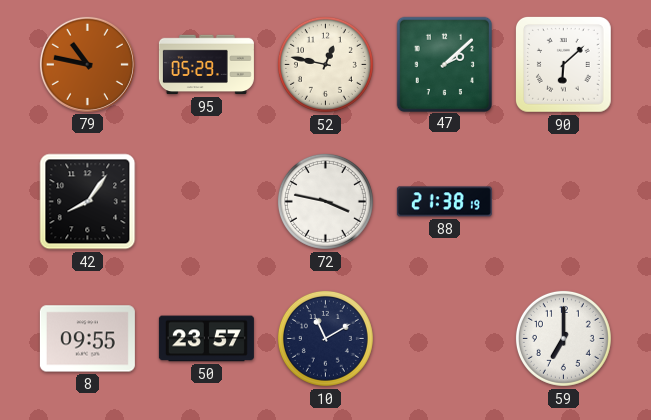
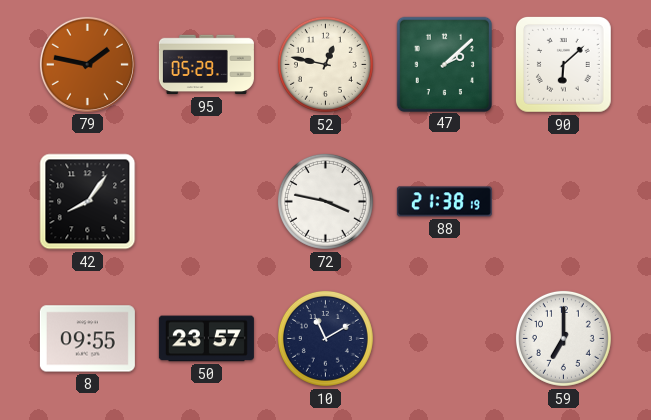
79: 10:47 -> 1:47 (87, 64)
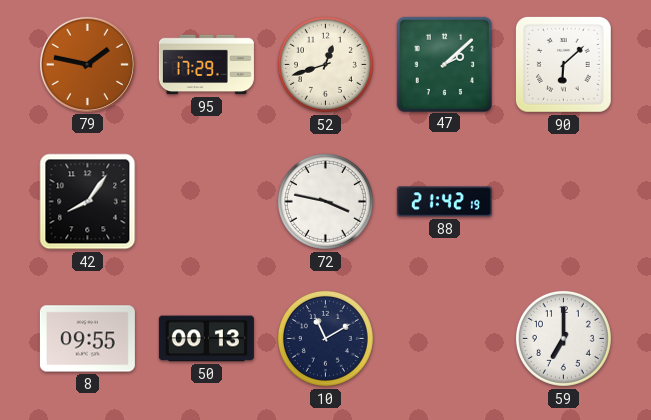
95: 05:29 -> 17:29 (206, 65)
52: 12:47 -> 12:42 (325, 64)
88: 21:38 -> 21:42 (444, 202)
50: 23:57 -> 00:13 (206, 339)
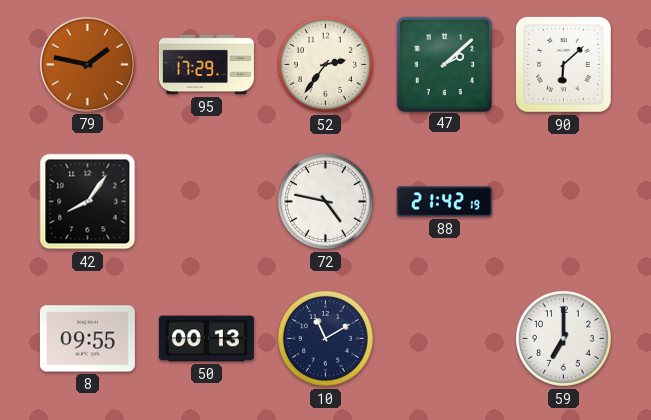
52: 12:42 -> 2:36 (325, 64)
72: 3:47 -> 4:47 (325, 201)
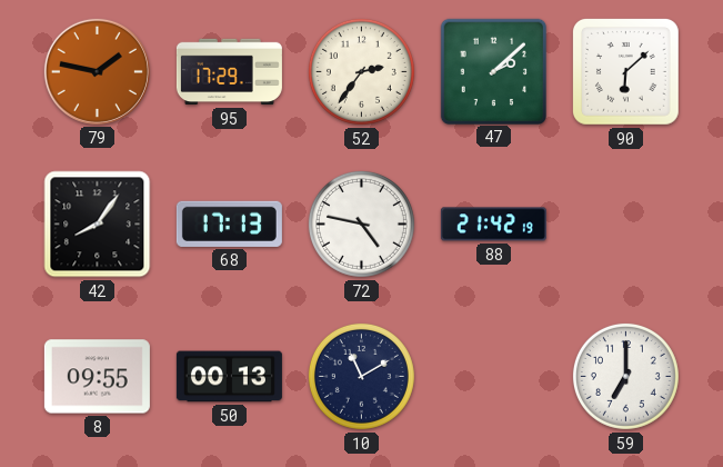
68: none -> 17:13 (229, 223)
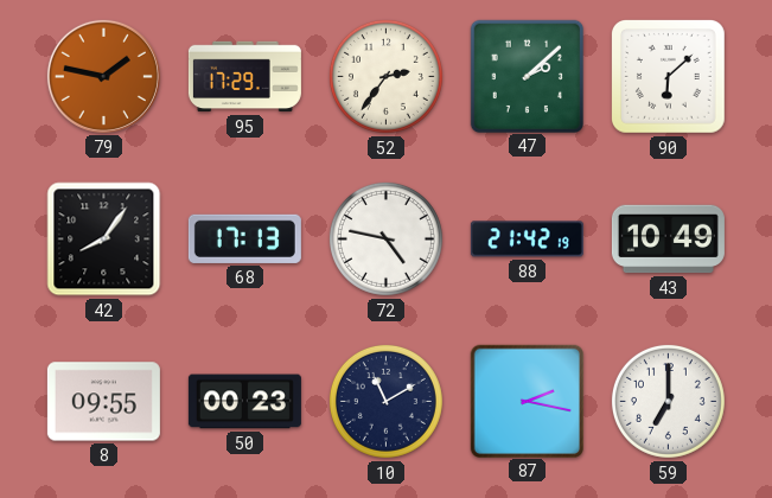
43: none -> 10:49 (668, 240)
50: 00:13 -> 00:23 (244, 402)
87: none -> 2:17 (527, 401)
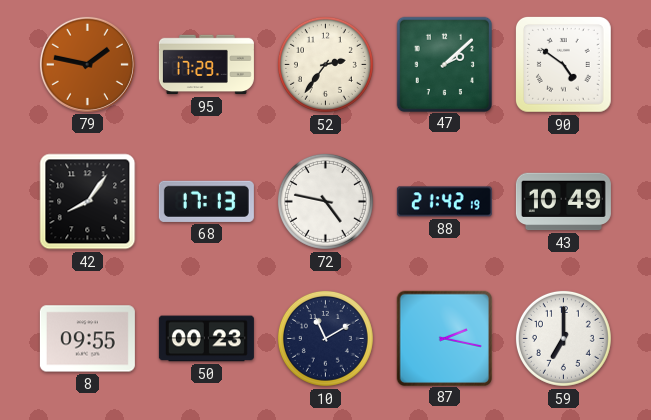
90: 6:08 -> 4:51 (564, 65)
